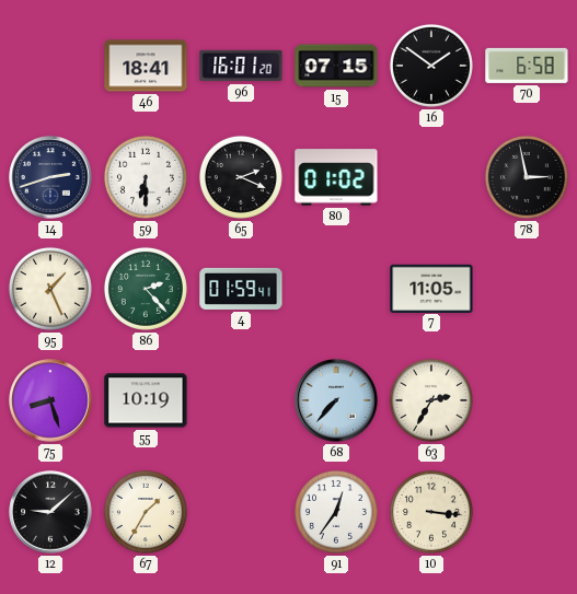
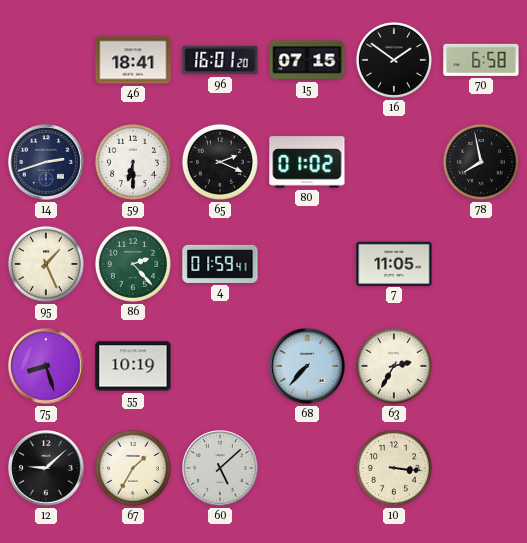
78: 2:58 -> 7:58 (481, 162)
60: none -> 5:08 (220, 468)
91: 12:36 -> none (336, 512)
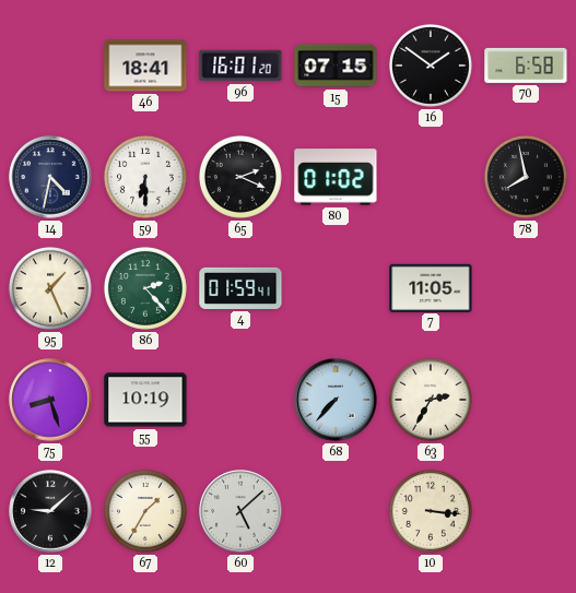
14: 2:42 -> 4:32 (50, 177)
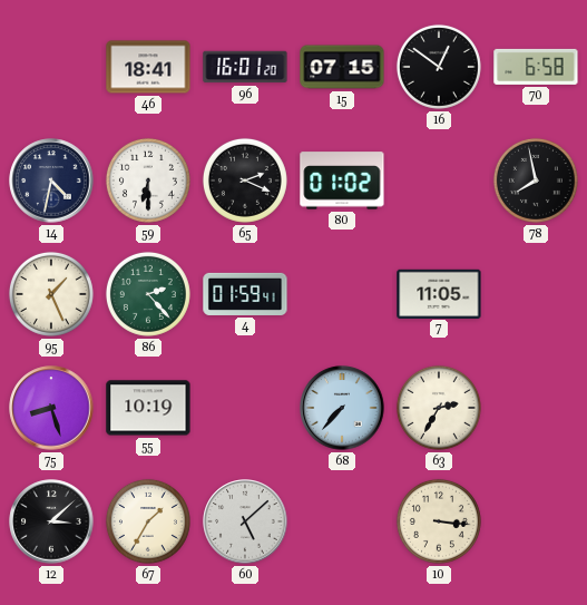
16: 1:51 -> 12:51 (439, 67)
12: 9:08 -> 3:08 (51, 521)
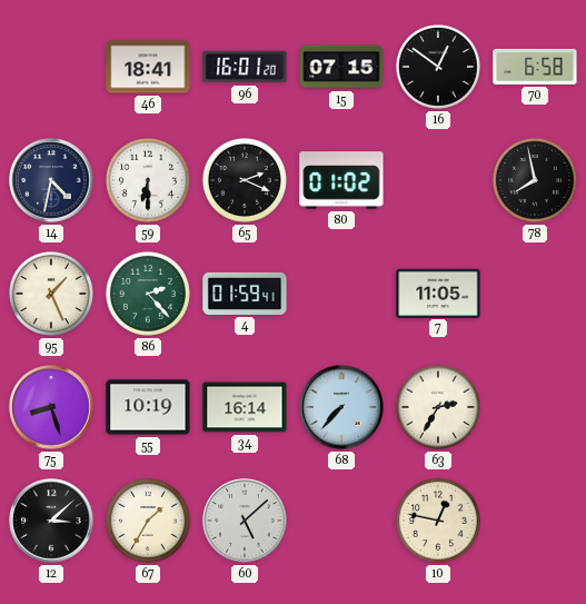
34: none -> 16:14 (245, 407)
10: 3:16 -> 12:47 (438, 521)
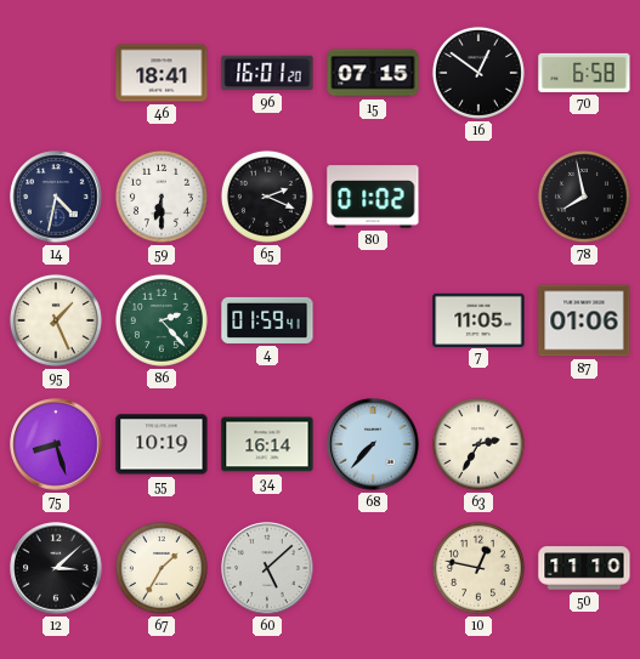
87: none -> 01:06 (584, 320)
50: none -> 11:10 (584, 568)
